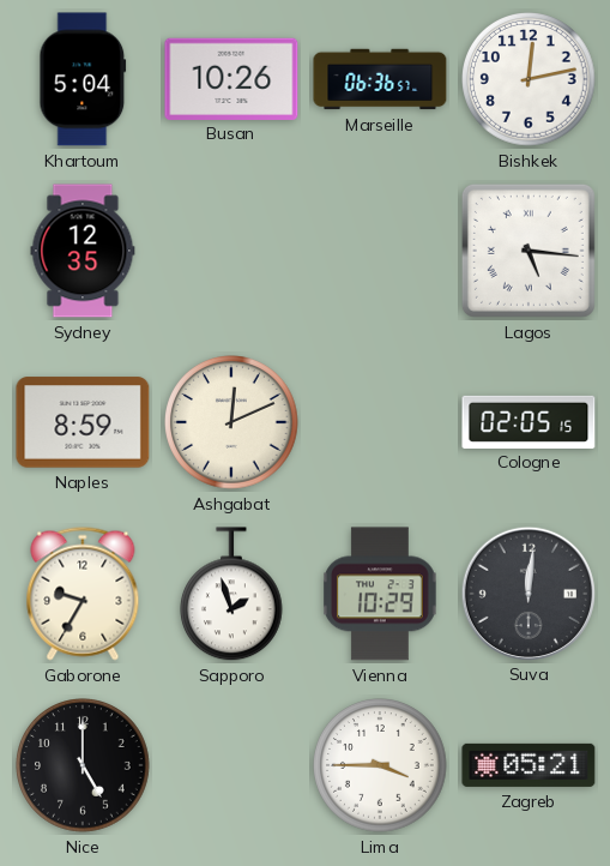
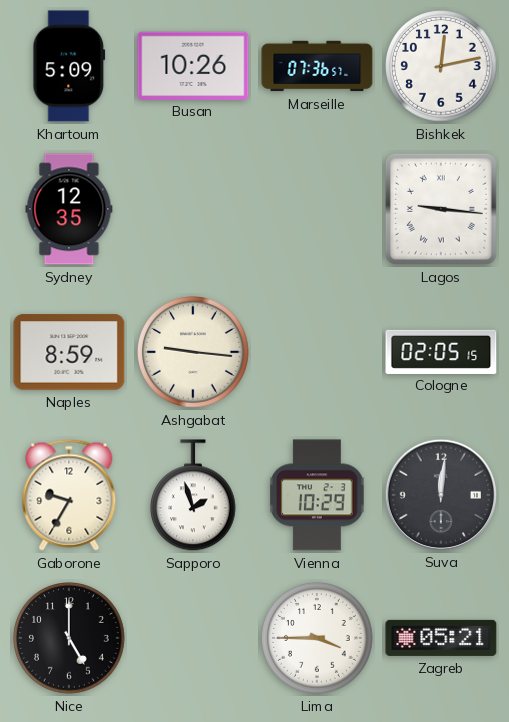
Khartoum: 5:04 -> 5:09 (69, 66)
Marseille: 06:36 -> 07:36 (317, 66)
Lagos: 5:16 -> 9:16 (441, 209)
Ashgabat: 12:11 -> 9:16 (194, 353)
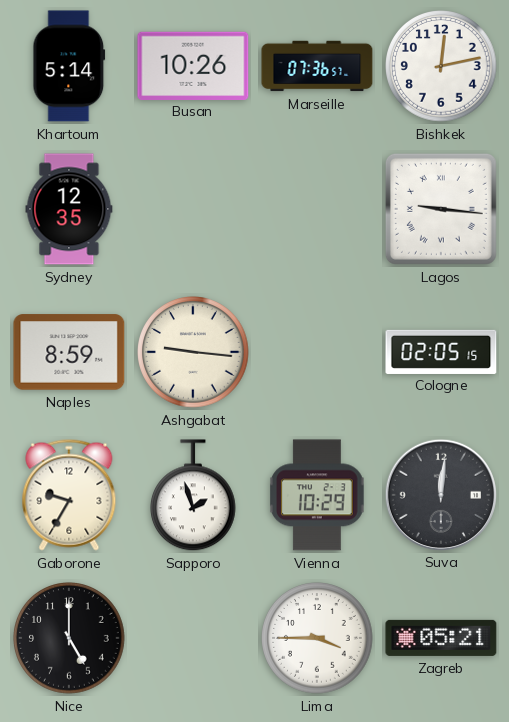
Khartoum: 5:09 -> 5:14 (69, 66)
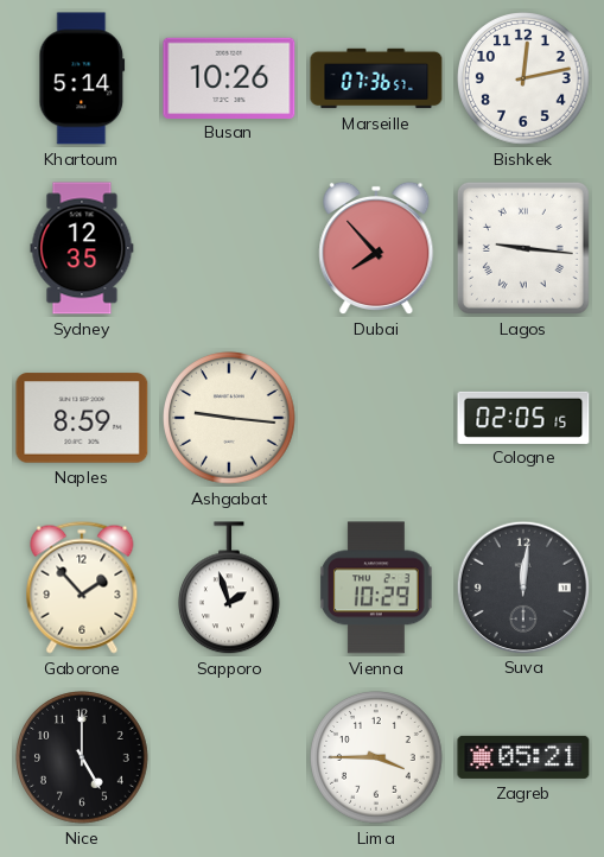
Dubai: none -> 7:53 (376, 248)
Gaborone: 9:35 -> 1:53 (82, 588)
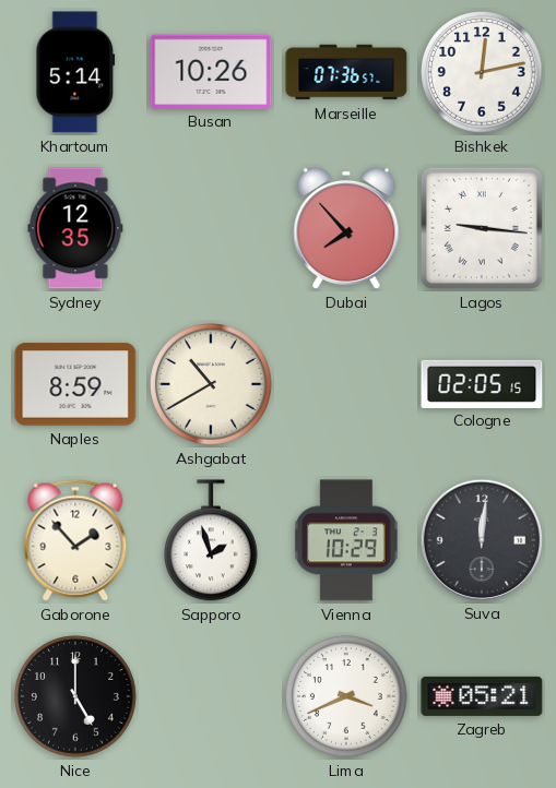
Ashgabat: 9:16 -> 10:40 (212, 385)
Lima: 3:45 -> 3:41 (347, 697)
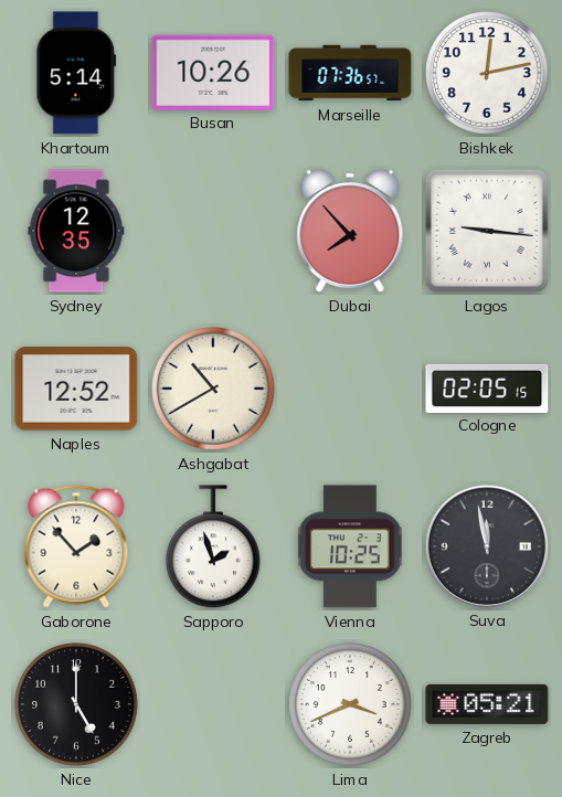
Naples: 8:59 -> 12:52 (76, 389)
Vienna: 10:29 -> 10:25 (351, 546)
Suva: 12:01 -> 11:58 (486, 545)
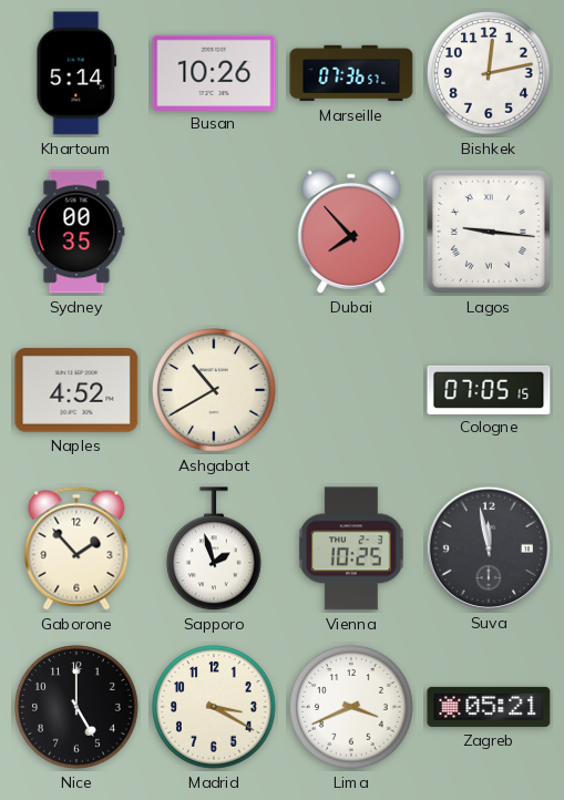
Sydney: 12:35 -> 00:35 (76, 232)
Naples: 12:52 -> 4:52 (76, 390)
Cologne: 02:05 -> 07:05 (489, 389)
Madrid: none -> 3:20 (215, 708)
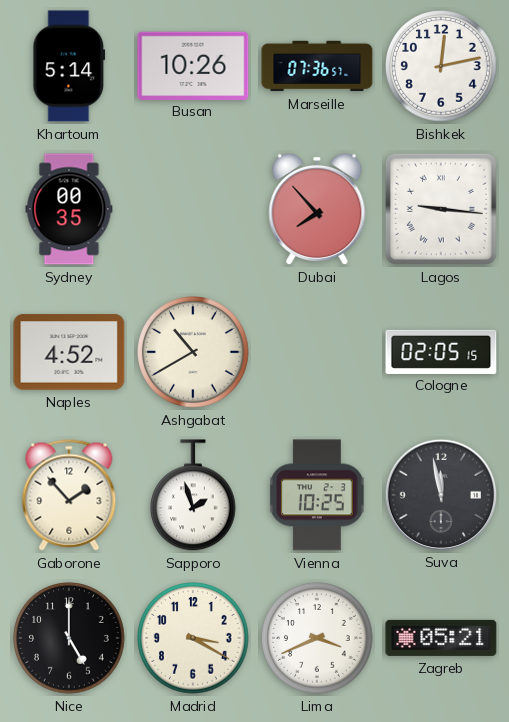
Cologne: 07:05 -> 02:05 (441, 351)
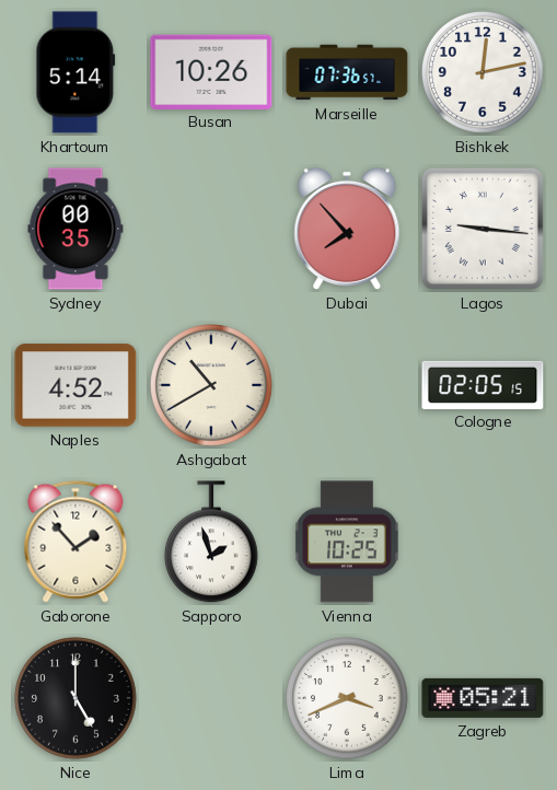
Suva: 11:58 -> none (440, 494)
Madrid: 3:20 -> none (194, 639)
